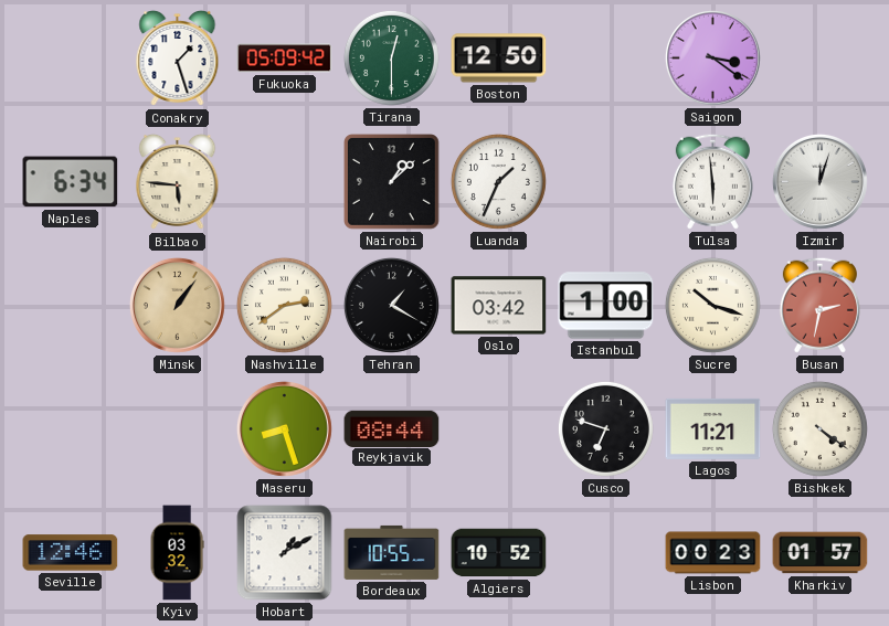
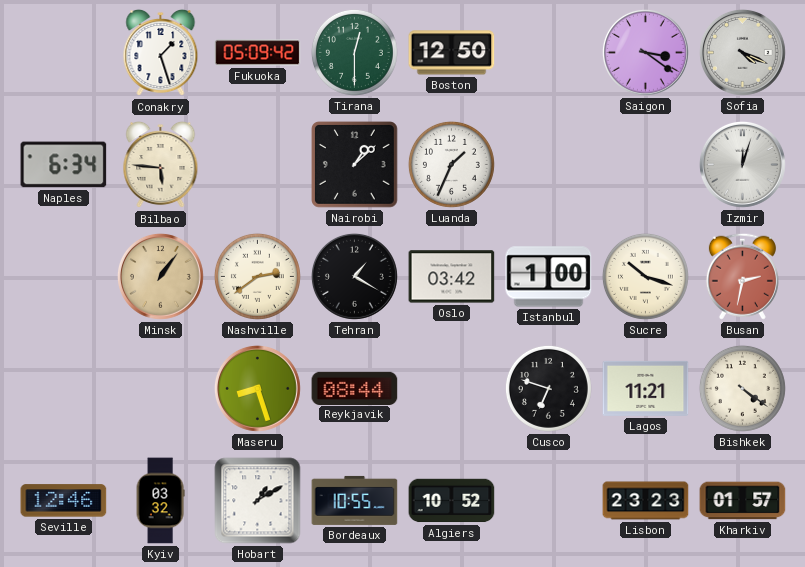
Sofia: none -> 4:19 (742, 52)
Tulsa: 5:59 -> none (712, 181)
Lisbon: 00:23 -> 23:23 (646, 501)
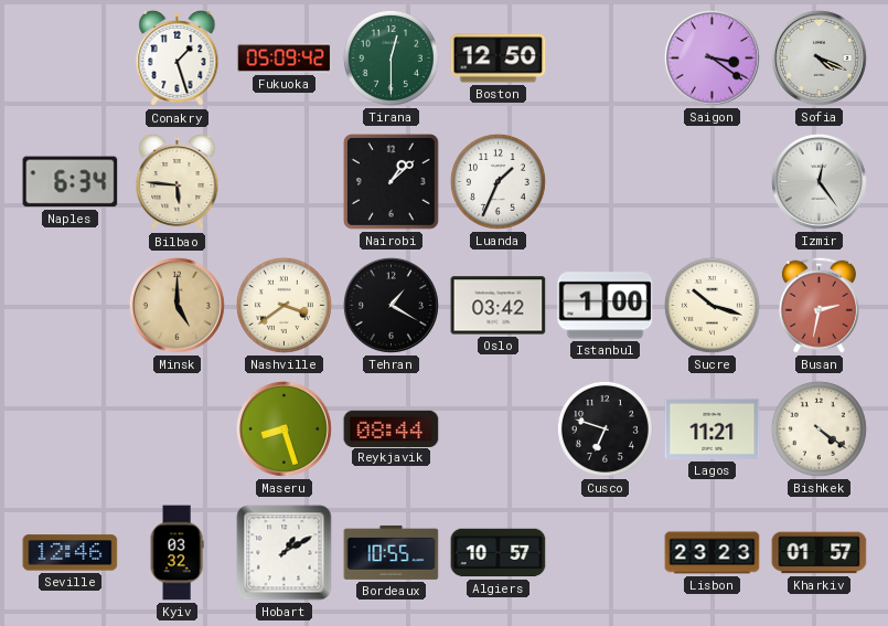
Izmir: 12:03 -> 12:24 (819, 181)
Minsk: 1:06 -> 5:00 (176, 305)
Nashville: 2:39 -> 3:39 (283, 305)
Algiers: 10:52 -> 10:57 (499, 553)
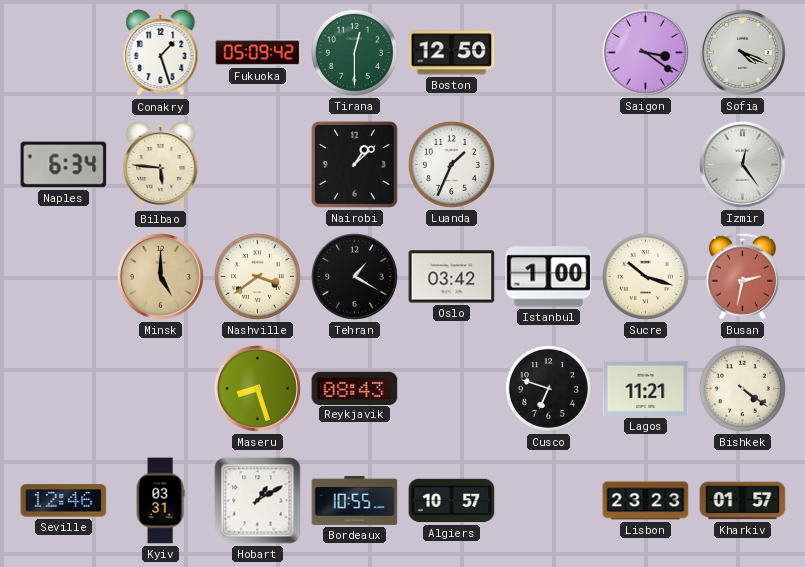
Reykjavik: 08:44 -> 08:43 (355, 388)
Kyiv: 03:32 -> 03:31 (160, 501)
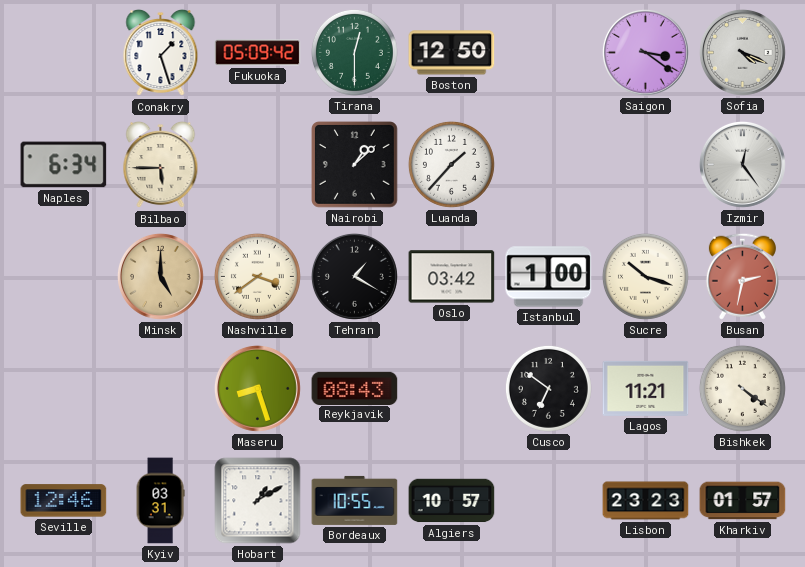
Bilbao: 5:46 -> 5:45 (161, 165)
Luanda: 1:34 -> 1:37 (451, 164)
Cusco: 6:48 -> 6:51 (548, 388)
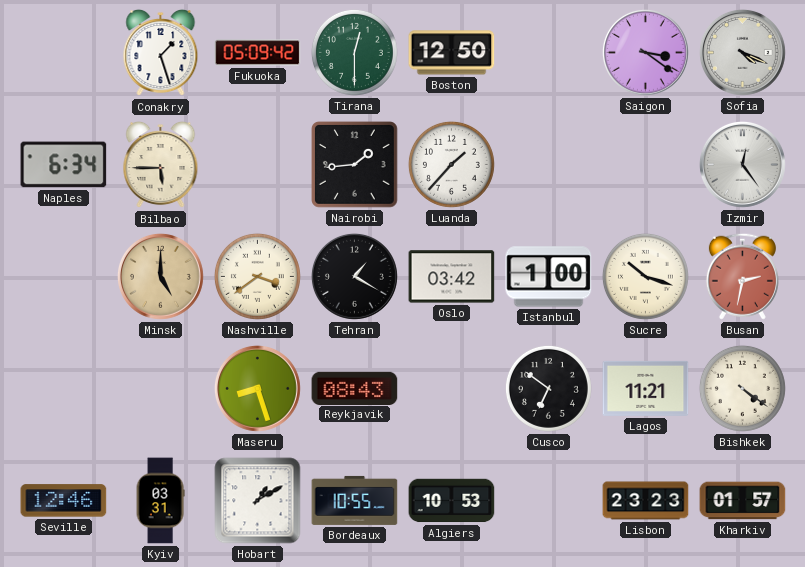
Nairobi: 1:08 -> 1:44 (355, 165)
Algiers: 10:57 -> 10:53 (452, 501)
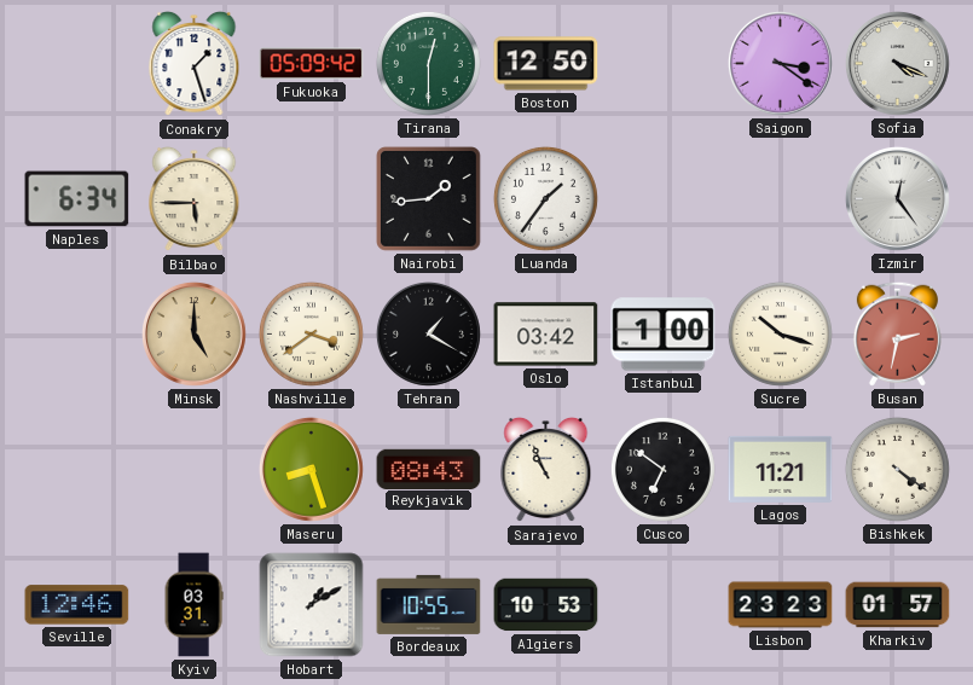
Luanda: 1:37 -> 1:36 (545, 198)
Sarajevo: none -> 10:56 (546, 470)
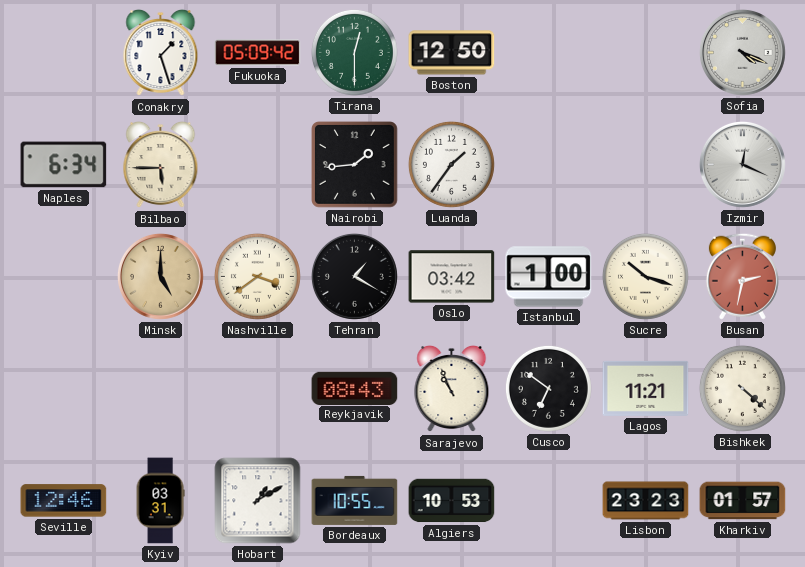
Saigon: 3:21 -> none (780, 63)
Izmir: 12:24 -> 12:19 (742, 164)
Maseru: 8:27 -> none (311, 469)
Bishkek: 4:21 -> 4:22 (742, 388)
